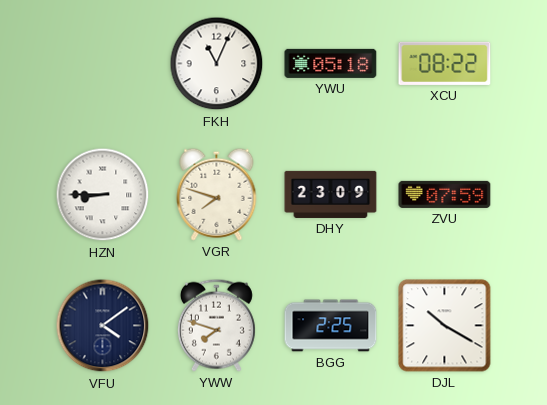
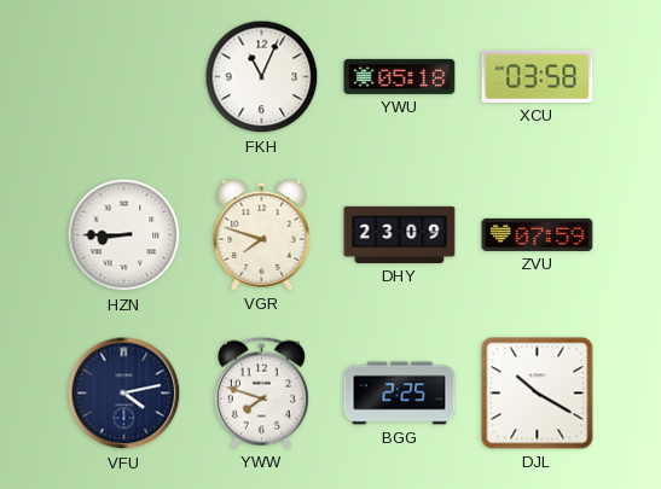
XCU: 08:22 -> 03:58 (538, 76)
VFU: 4:09 -> 4:13 (124, 394)
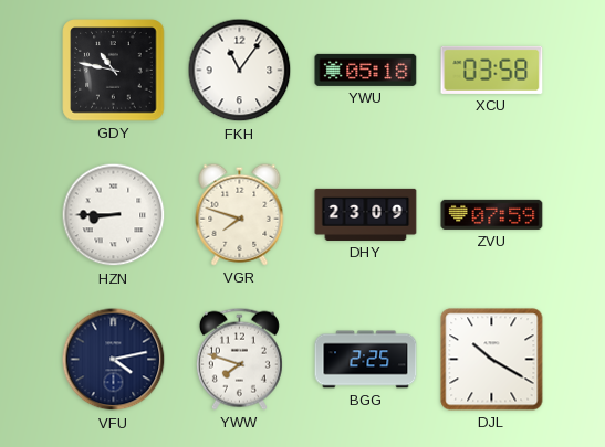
GDY: none -> 10:47 (114, 71)
FKH: 11:04 -> 11:06 (240, 71)
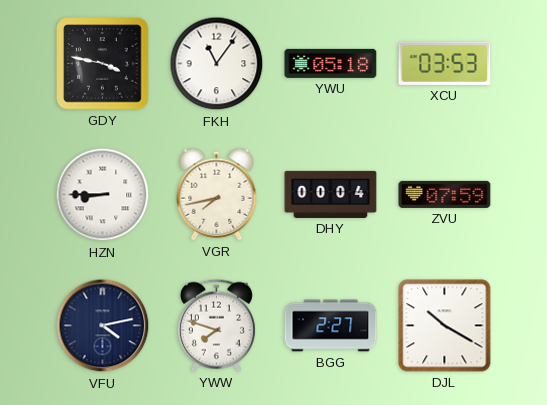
GDY: 10:47 -> 3:47 (103, 64)
XCU: 03:58 -> 03:53 (445, 63)
VGR: 7:48 -> 7:43 (217, 194)
DHY: 23:09 -> 00:04 (331, 194)
BGG: 2:25 -> 2:27 (331, 326)
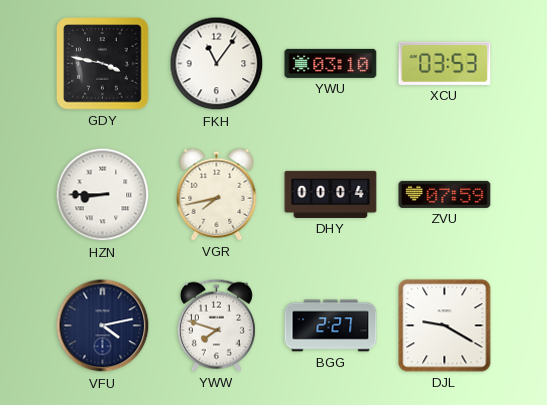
YWU: 05:18 -> 03:10 (331, 63)
DJL: 10:20 -> 9:20 (445, 326)
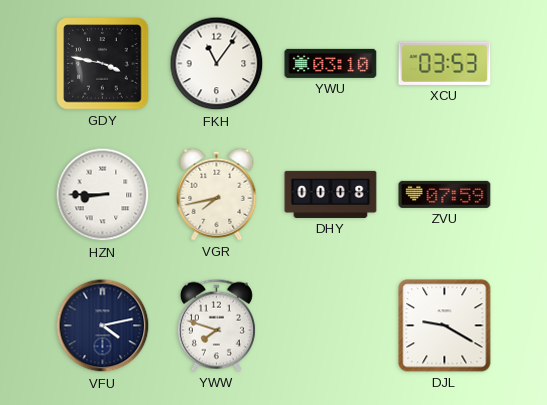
DHY: 00:04 -> 00:08 (331, 194)
BGG: 2:27 -> none (331, 326)
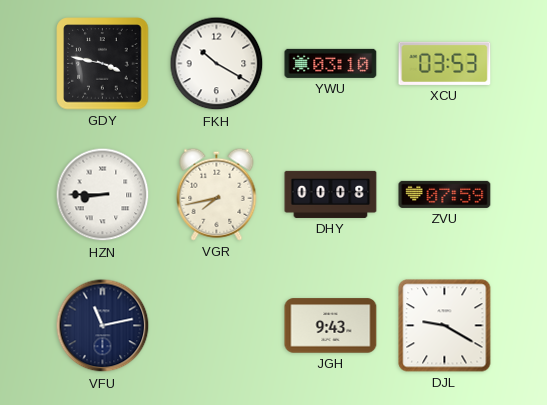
FKH: 11:06 -> 10:20 (217, 64)
VFU: 4:13 -> 11:13 (103, 326)
YWW: 7:48 -> none (216, 325)
JGH: none -> 9:43 (331, 326)
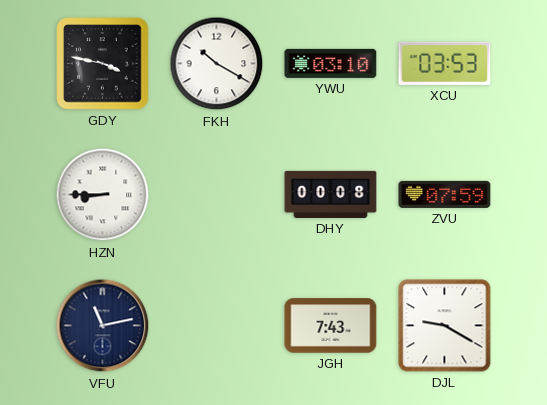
VGR: 7:43 -> none (217, 194)
JGH: 9:43 -> 7:43 (331, 326)
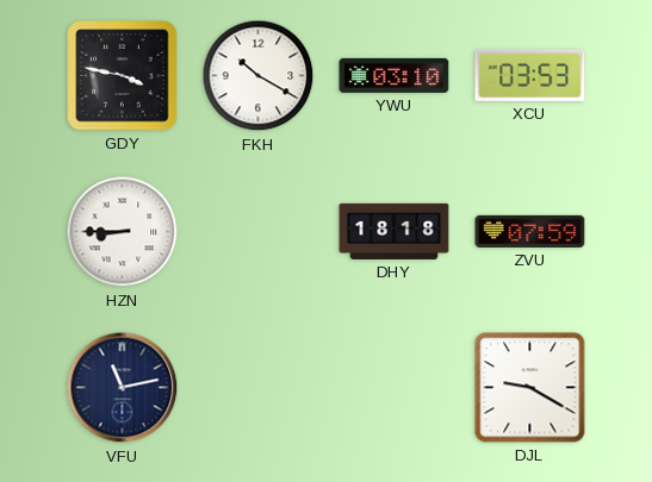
DHY: 00:08 -> 18:18 (395, 231)
JGH: 7:43 -> none (331, 326)
